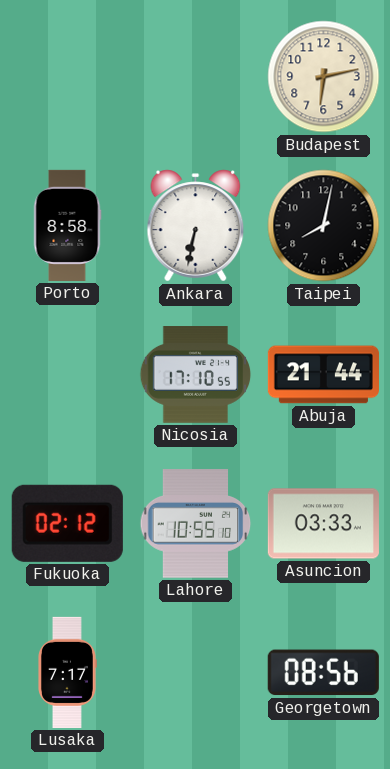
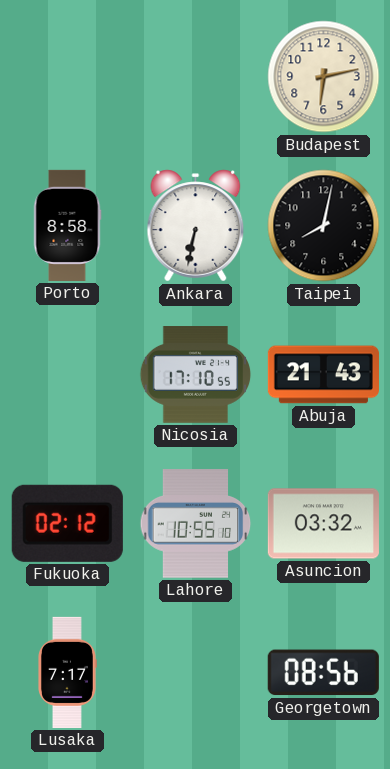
Abuja: 21:44 -> 21:43 (323, 375)
Asuncion: 03:33 -> 03:32 (323, 524)
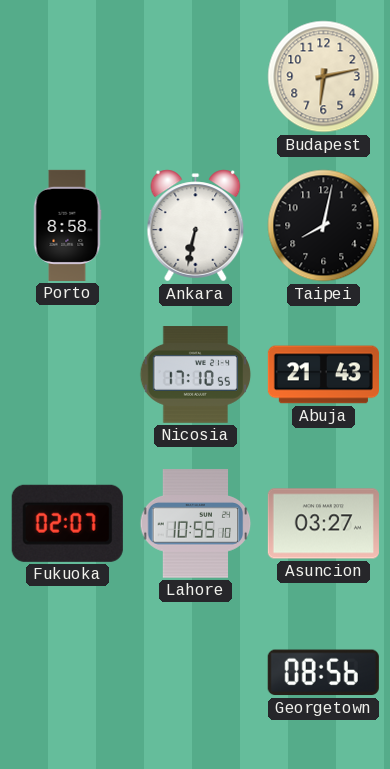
Fukuoka: 02:12 -> 02:07 (67, 523)
Asuncion: 03:32 -> 03:27 (323, 524)
Lusaka: 7:17 -> none (68, 672)
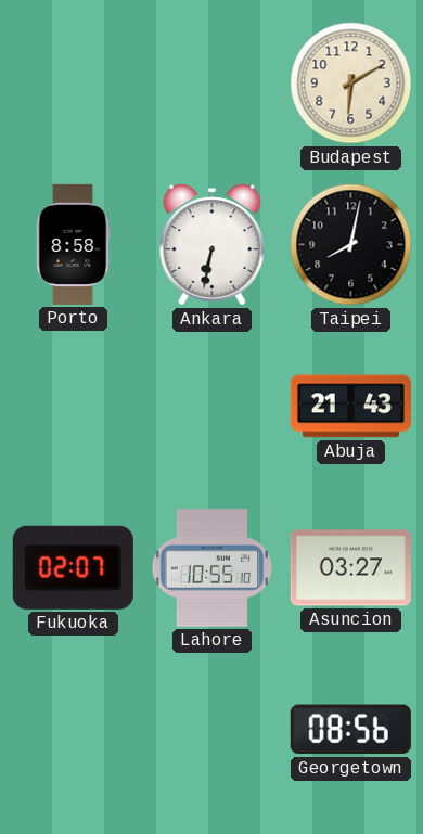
Budapest: 6:13 -> 6:10 (351, 84)
Nicosia: 17:10 -> none (196, 375)
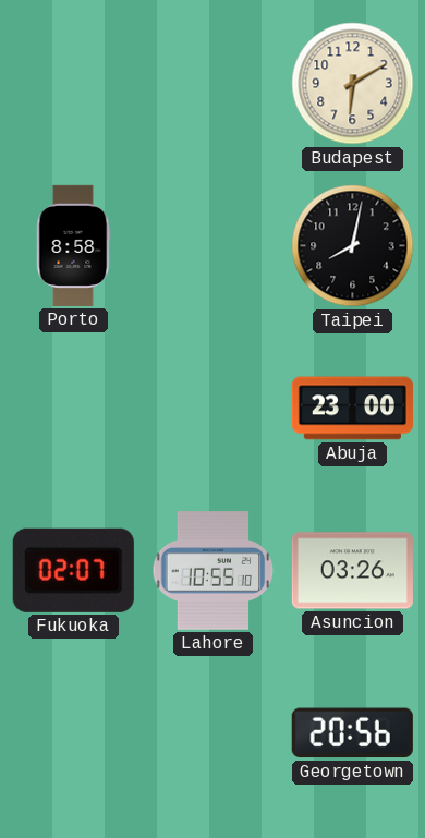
Ankara: 6:32 -> none (213, 245)
Abuja: 21:43 -> 23:00 (352, 409)
Asuncion: 03:27 -> 03:26 (352, 571)
Georgetown: 08:56 -> 20:56 (352, 733)
